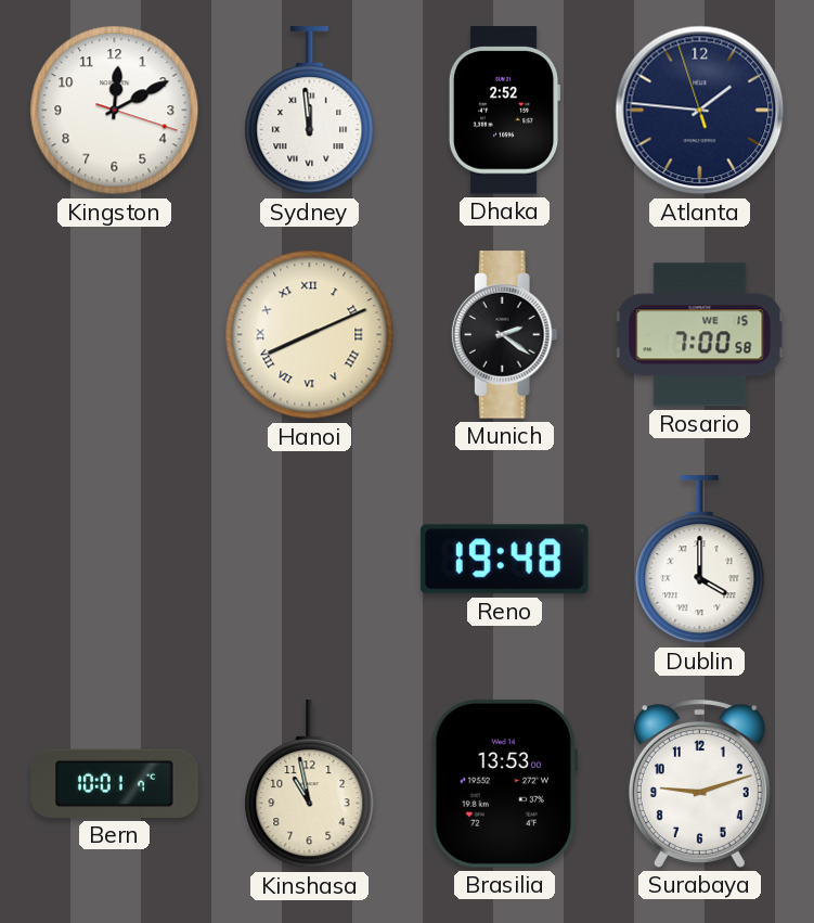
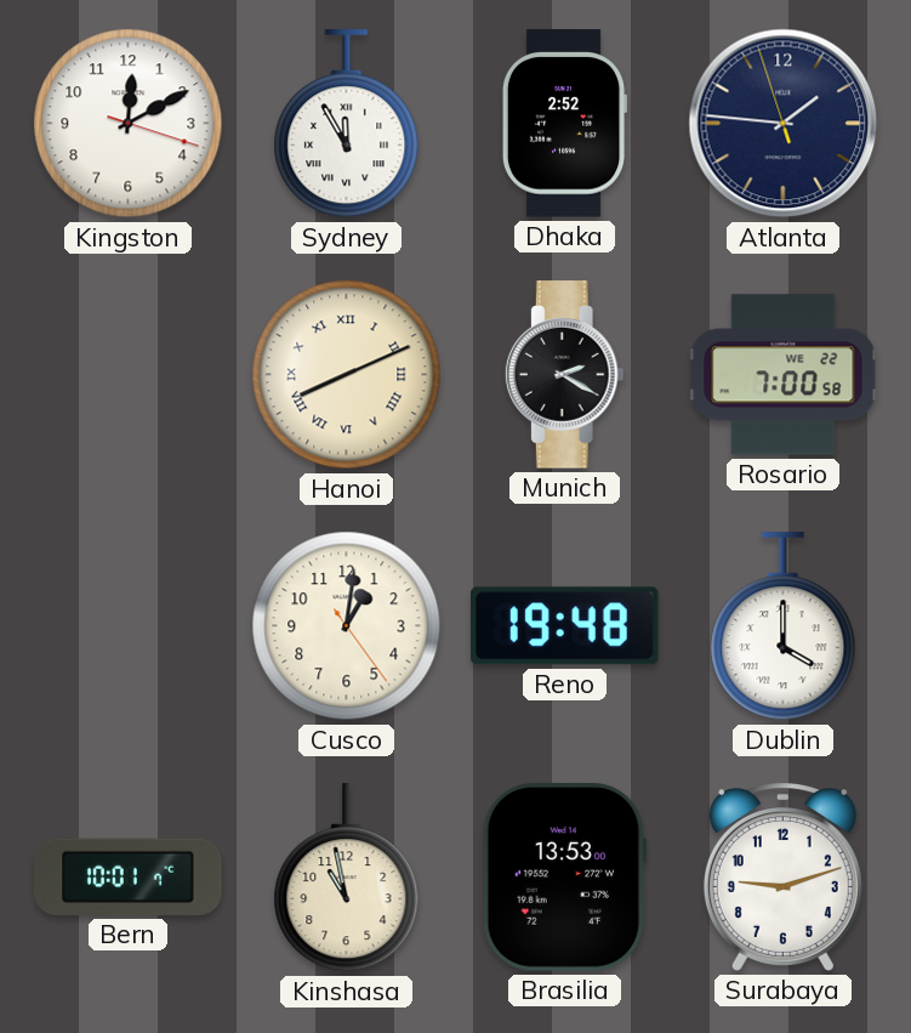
Sydney: 11:59 -> 11:55 (347, 124)
Munich: 2:21 -> 2:20 (564, 375)
Rosario date: WE 15 -> WE 22 (784, 375)
Cusco: none -> 1:01 (347, 626)
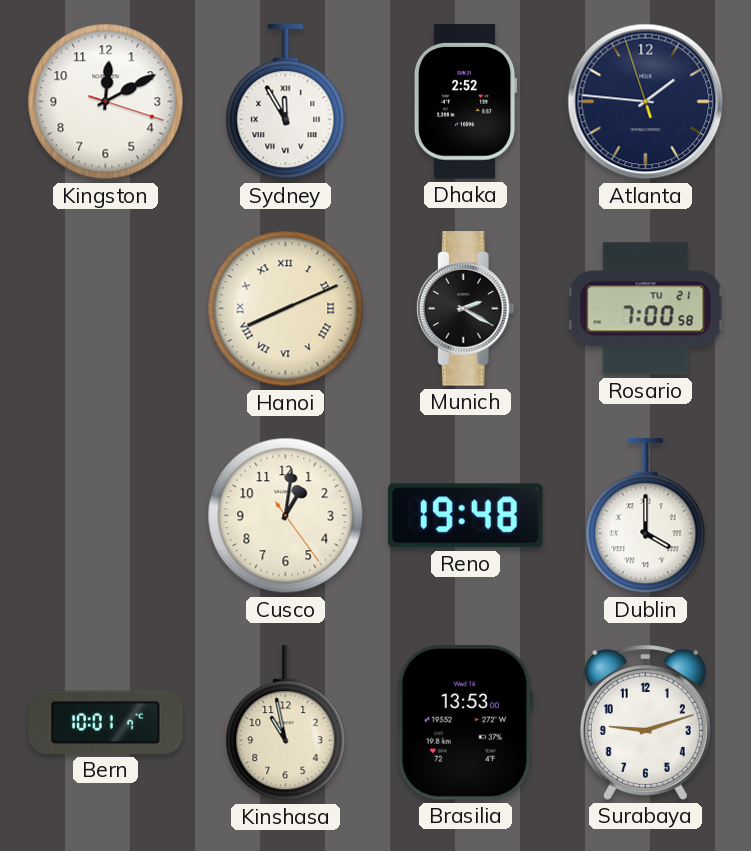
Rosario date: WE 22 -> TU 21 (646, 309)
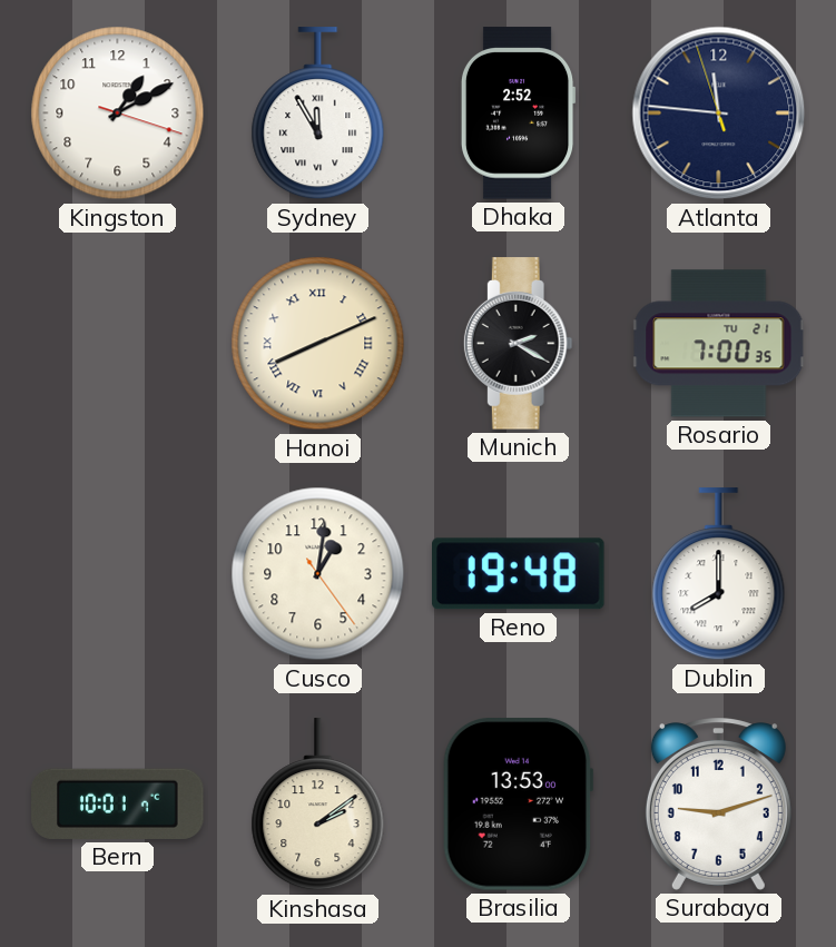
Kingston: 12:10 -> 1:10 (118, 114)
Atlanta: 1:45 -> 11:45 (719, 114)
Rosario: 7:00:58 -> 7:00:35 (719, 344)
Dublin: 4:00 -> 8:00 (719, 574)
Kinshasa: 10:58 -> 2:09 (318, 805)
